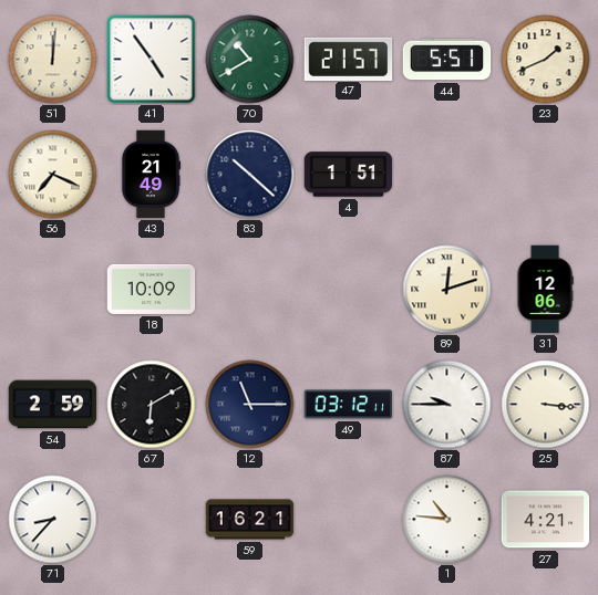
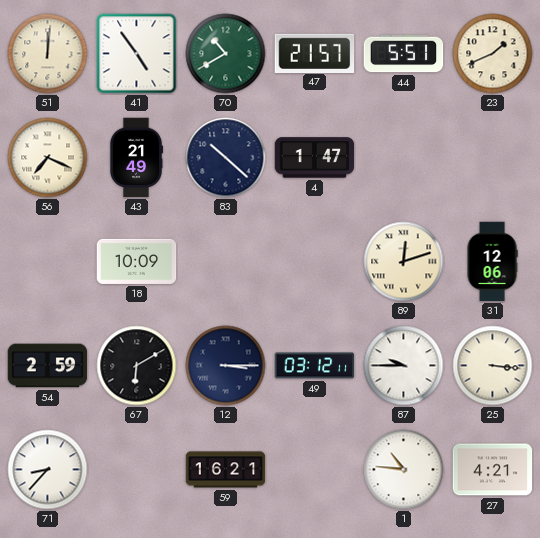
4: 1:51 -> 1:47 (315, 158)
12: 11:15 -> 3:15 (226, 366)
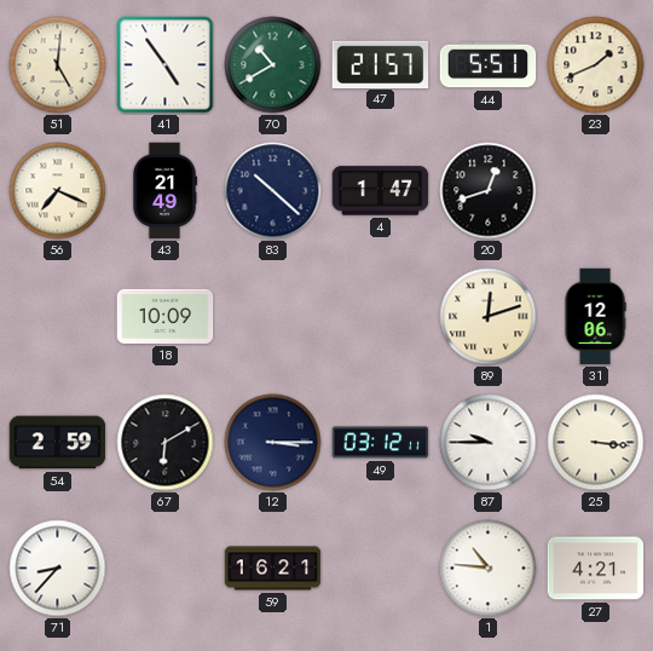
51: 12:01 -> 5:01 (58, 65)
20: none -> 12:42 (489, 191)
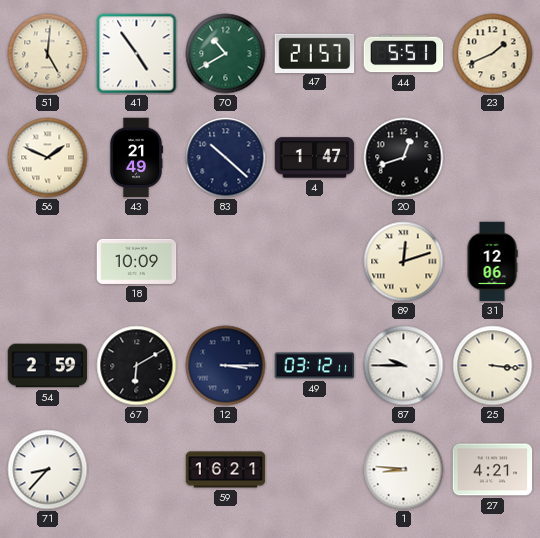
56: 7:19 -> 1:49 (48, 158)
1: 10:46 -> 8:46 (404, 470)
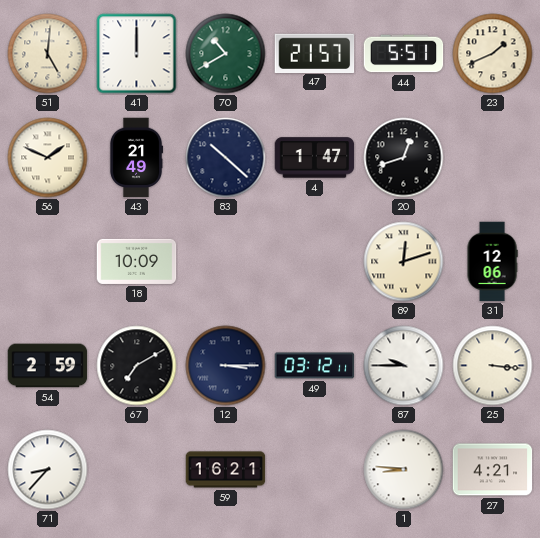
41: 4:54 -> 12:00 (137, 54)
67: 6:10 -> 7:10 (137, 366)
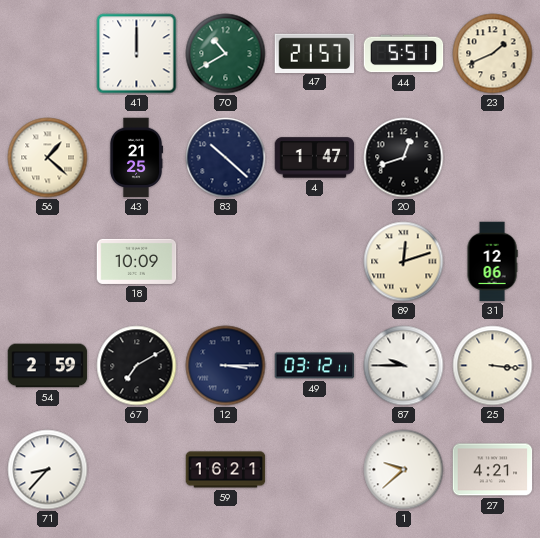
51: 5:01 -> none (48, 54)
56: 1:49 -> 1:22 (48, 158)
43: 21:49 -> 21:25 (136, 158)
1: 8:46 -> 9:38 (404, 470)
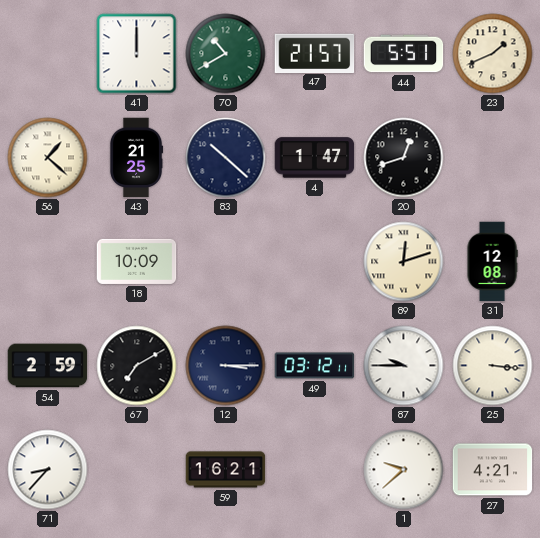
31: 12:06 -> 12:08 (492, 262)
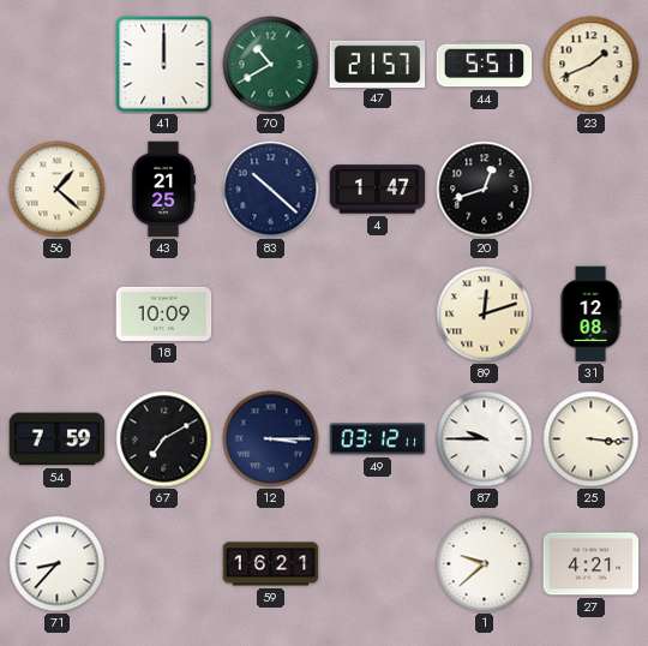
54: 2:59 -> 7:59 (58, 439)
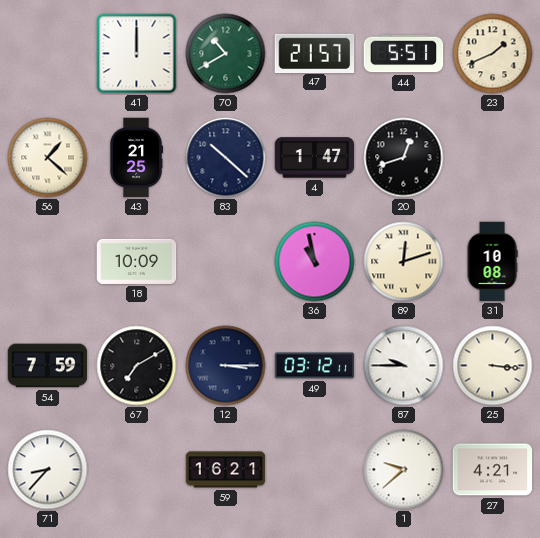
36: none -> 10:58 (315, 262)
31: 12:08 -> 10:08 (492, 262)
